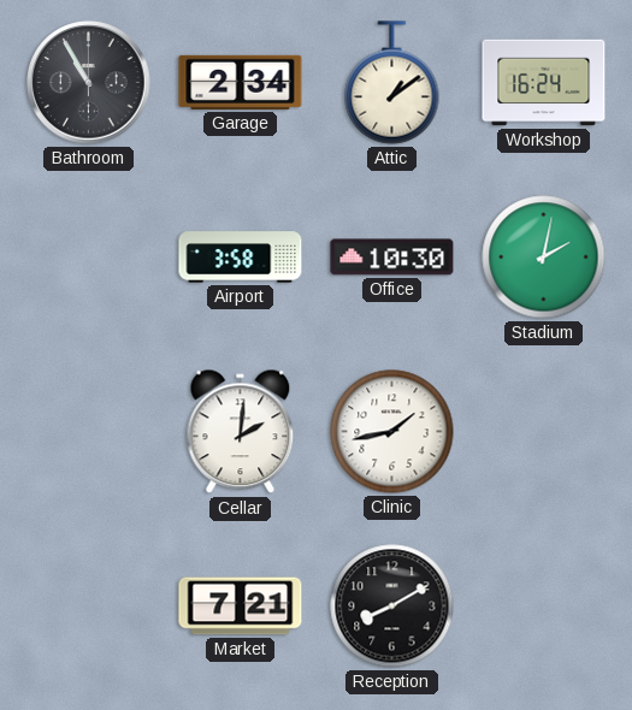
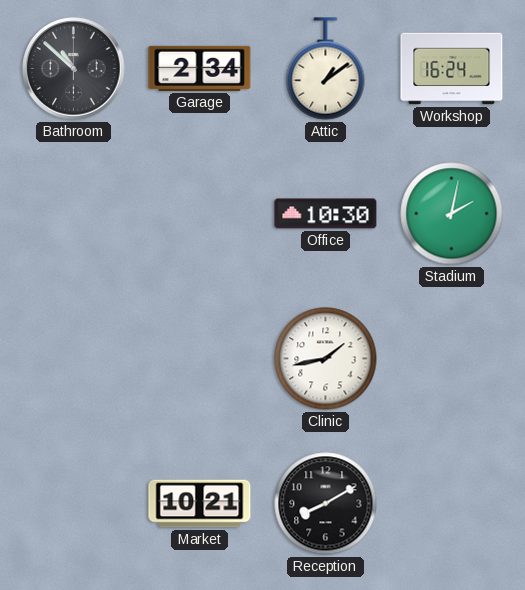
Bathroom: 10:55 -> 10:52 (74, 69)
Airport: 3:58 -> none (241, 258)
Cellar: 2:01 -> none (241, 432)
Market: 7:21 -> 10:21 (200, 504)
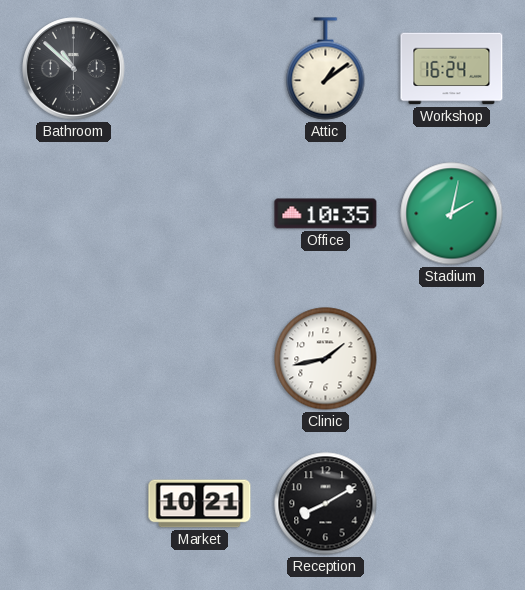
Garage: 2:34 -> none (200, 68)
Office: 10:30 -> 10:35 (326, 214)
